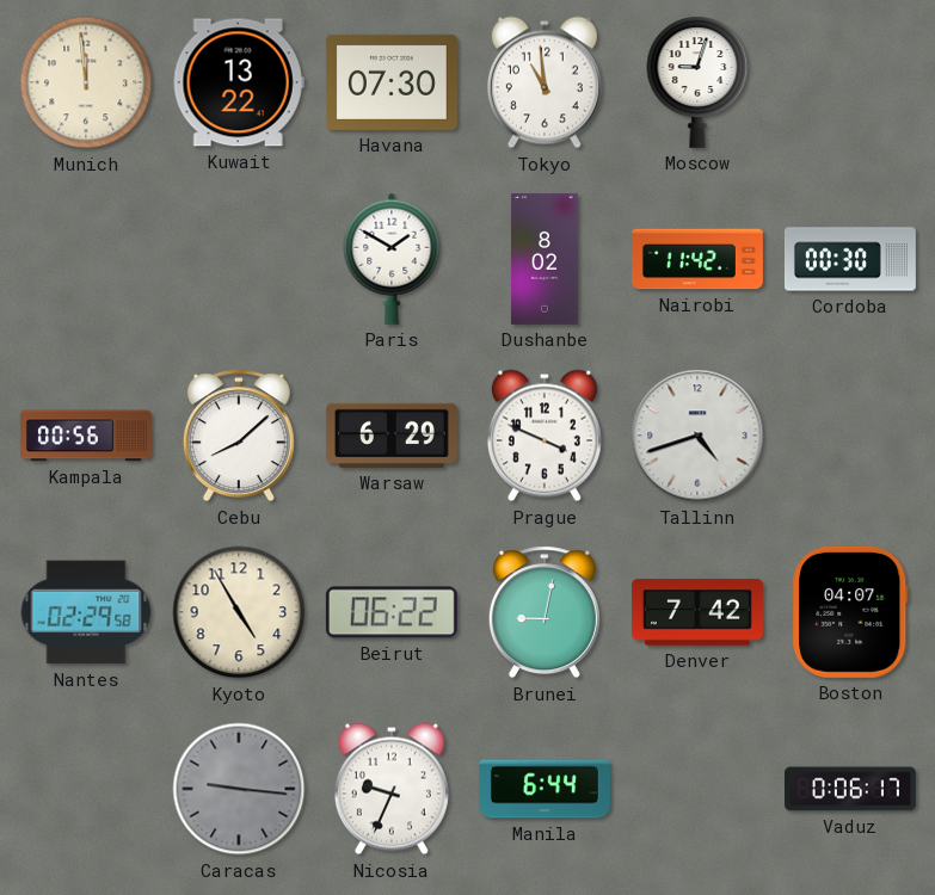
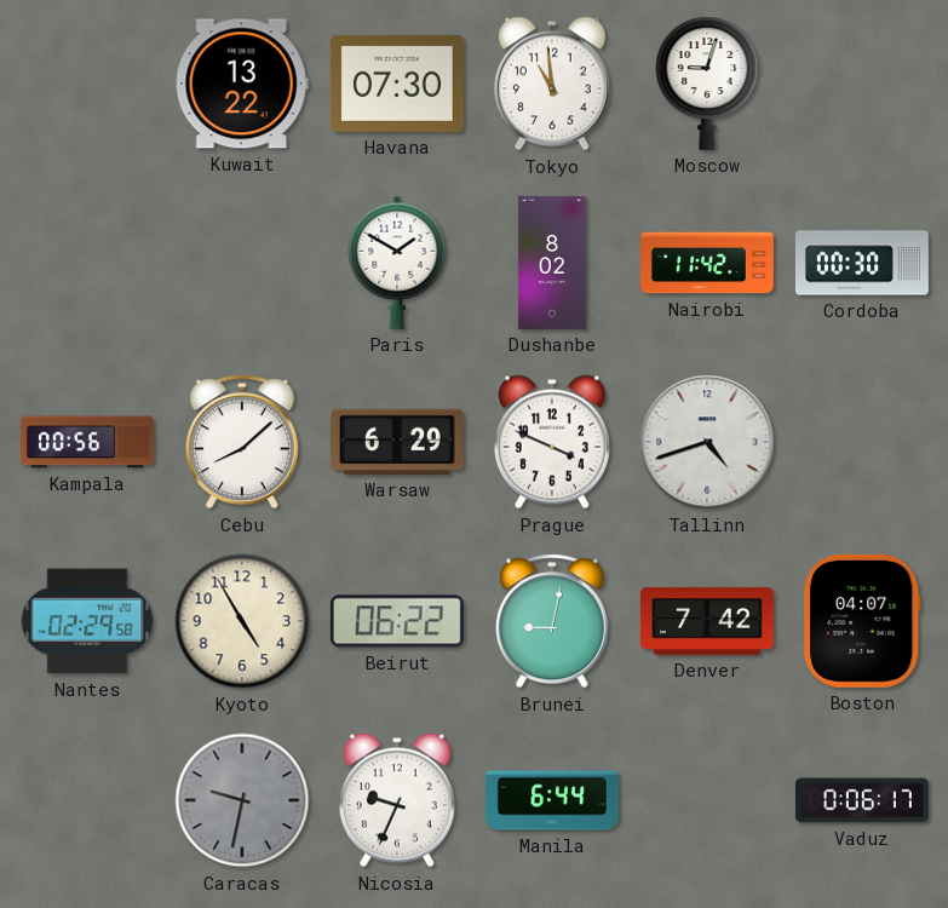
Munich: 11:59 -> none (86, 82)
Caracas: 9:16 -> 9:32 (242, 800)
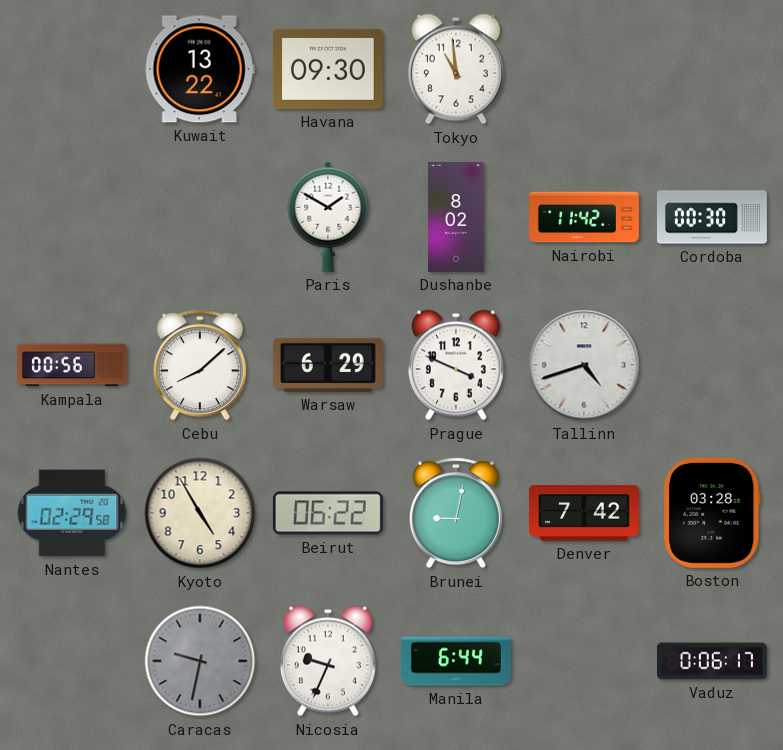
Havana: 07:30 -> 09:30 (328, 69)
Moscow: 9:03 -> none (707, 84)
Boston: 04:07 -> 03:28 (712, 513)
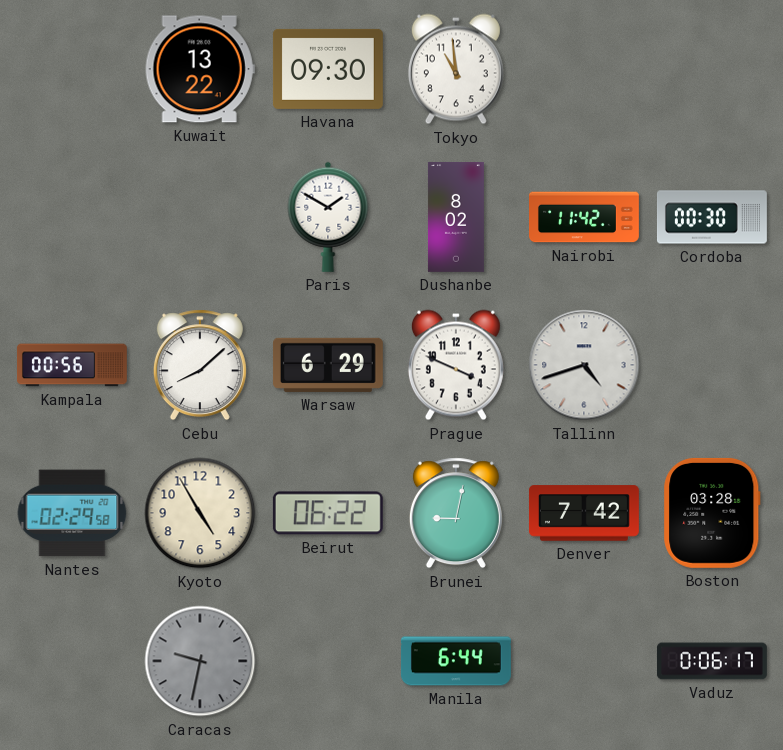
Nicosia: 9:34 -> none (328, 661)
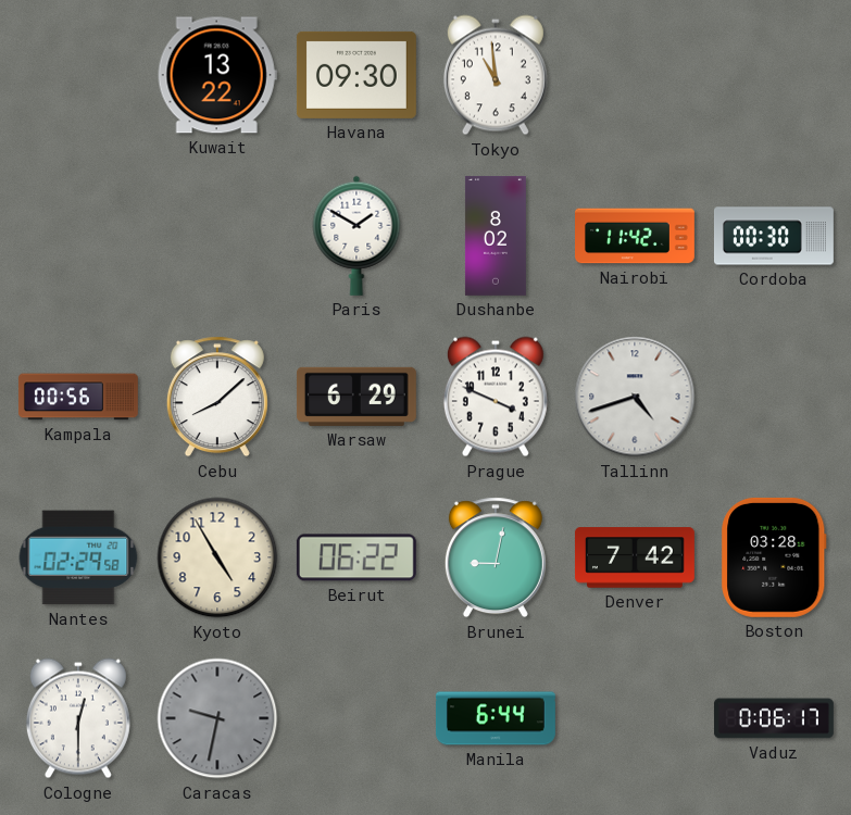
Cologne: none -> 12:30 (78, 718)
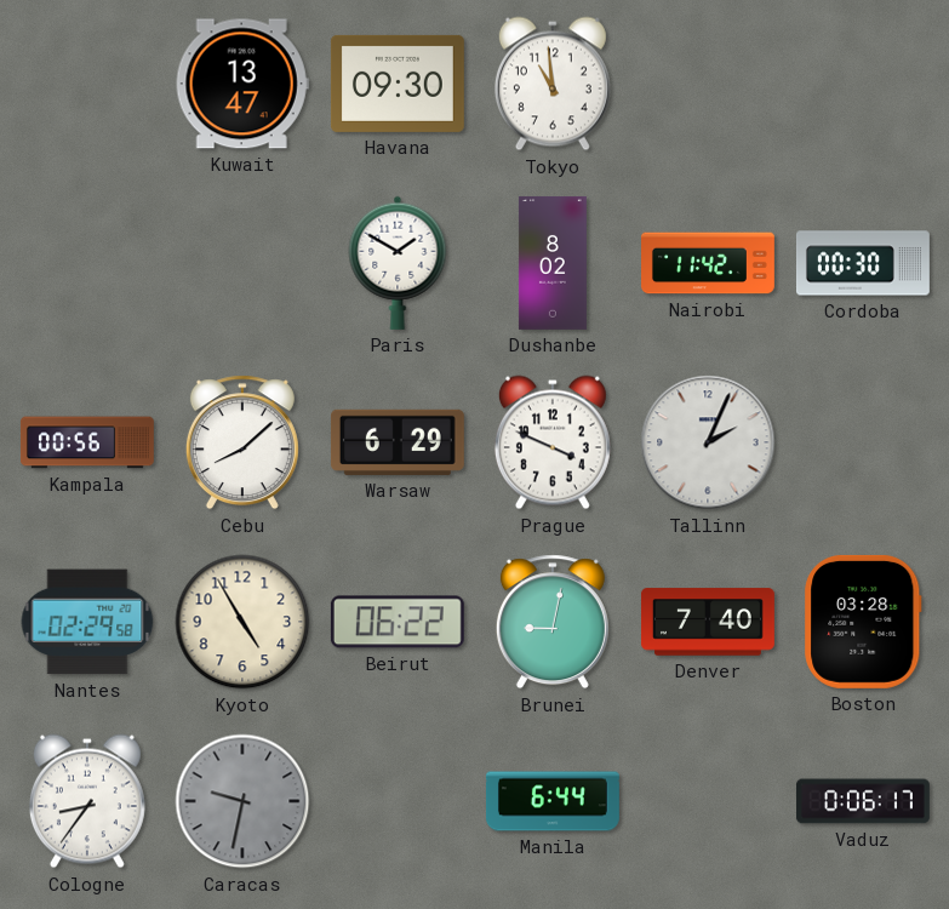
Kuwait: 13:22 -> 13:47 (242, 84)
Tallinn: 4:42 -> 2:04 (708, 442)
Denver: 7:42 -> 7:40 (708, 622)
Cologne: 12:30 -> 8:36 (87, 801)
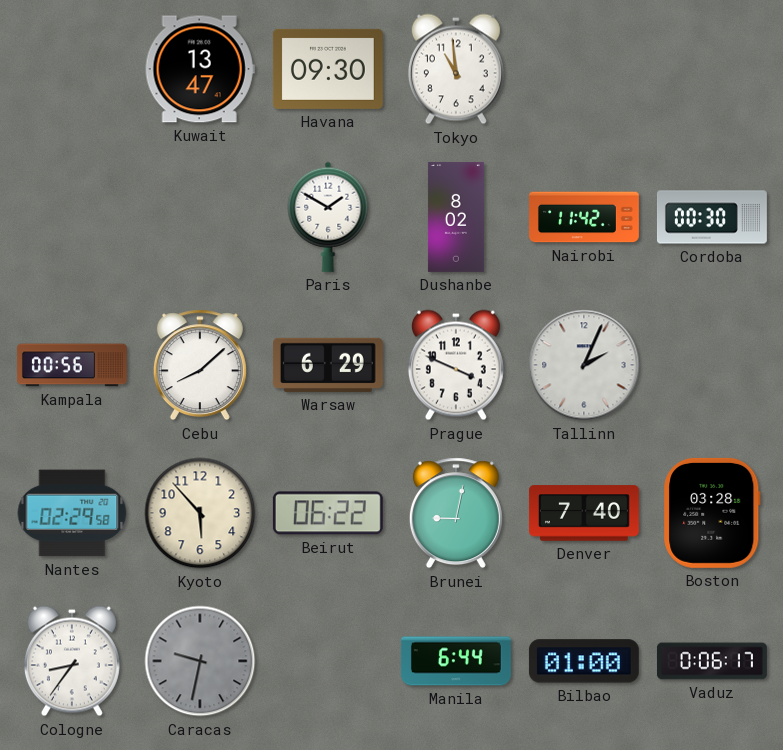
Kyoto: 4:55 -> 5:53 (200, 513)
Bilbao: none -> 01:00 (584, 661)
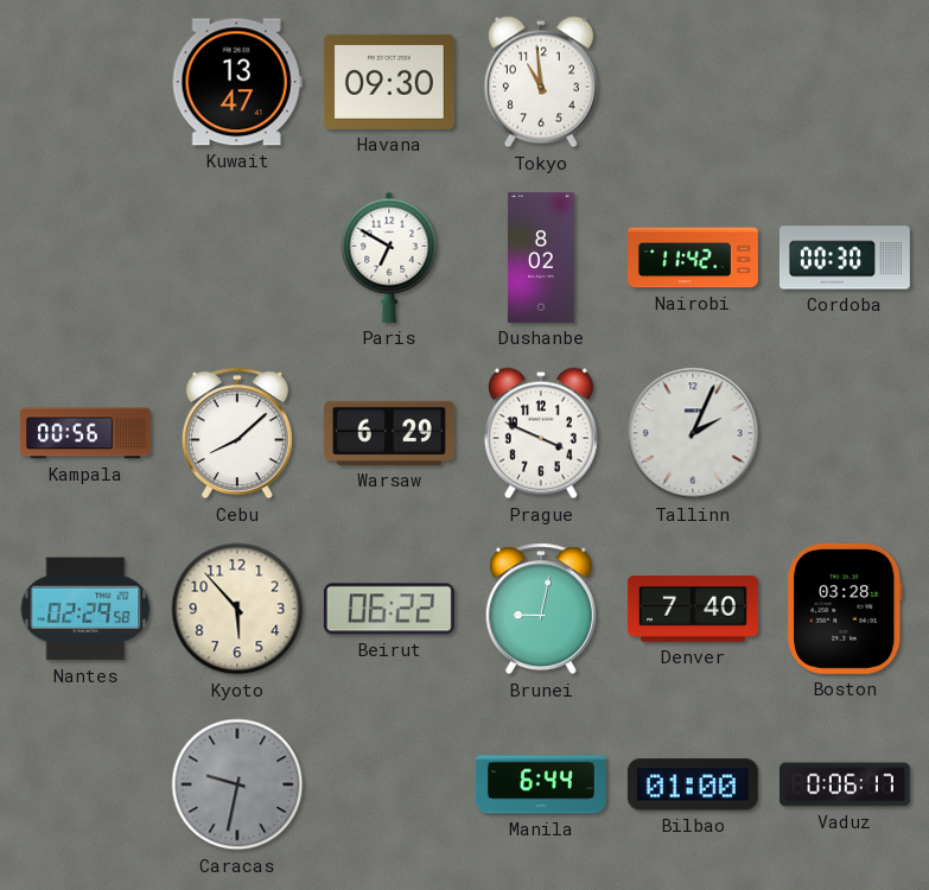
Paris: 1:50 -> 6:50 (389, 258)
Cologne: 8:36 -> none (72, 661)
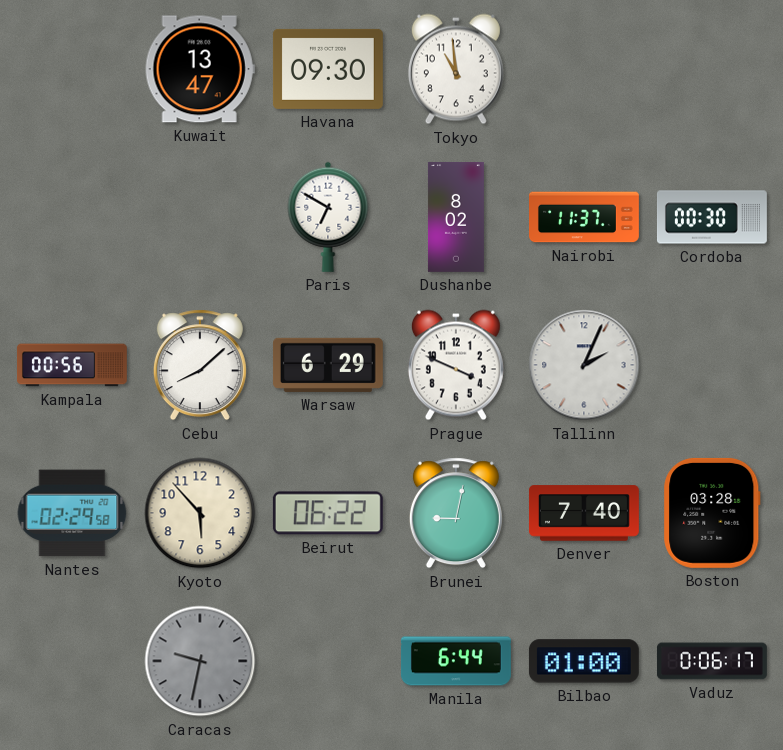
Nairobi: 11:42 -> 11:37 (585, 217)
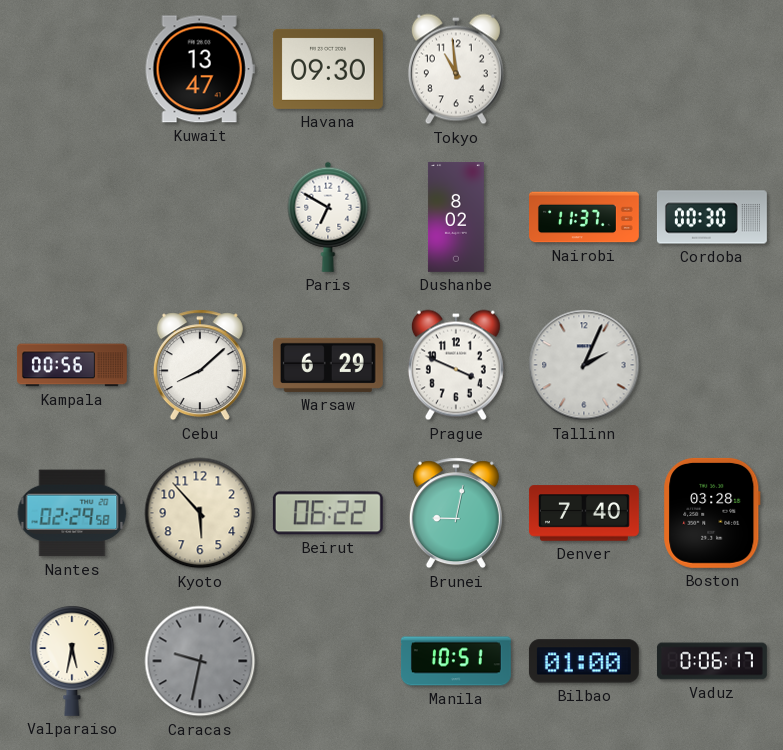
Valparaiso: none -> 5:32 (72, 661)
Manila: 6:44 -> 10:51 (456, 661)
